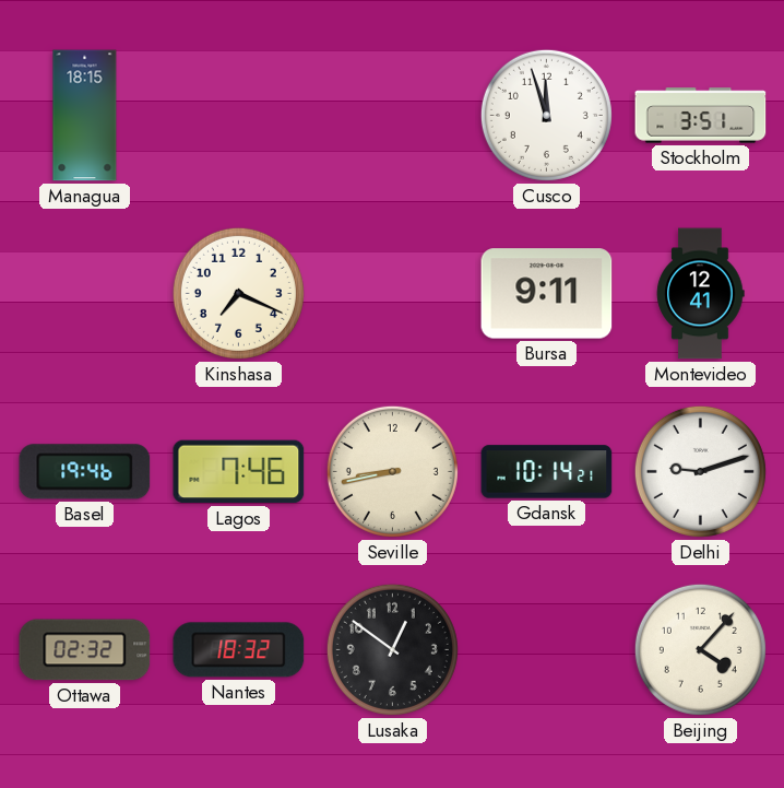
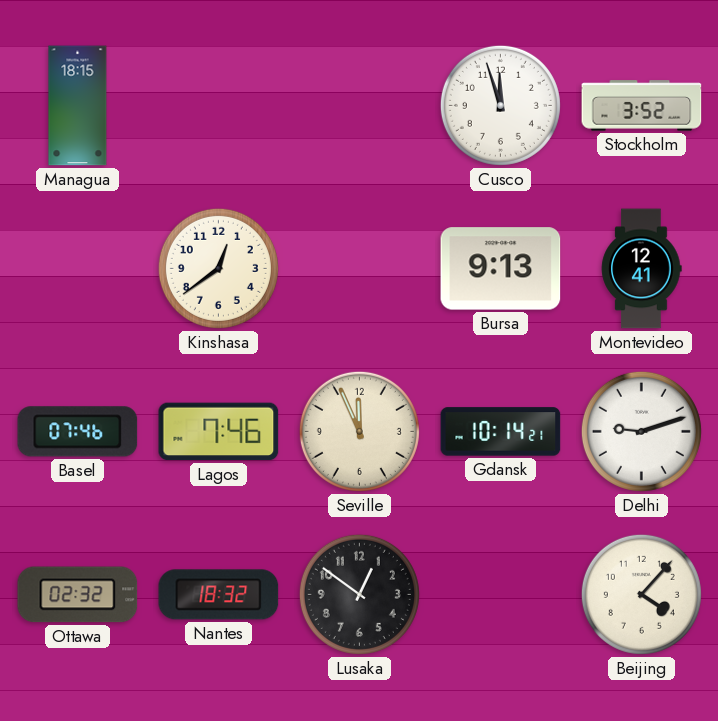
Stockholm: 3:51 -> 3:52 (642, 106)
Kinshasa: 7:19 -> 12:39 (218, 268)
Bursa: 9:11 -> 9:13 (501, 269)
Basel: 19:46 -> 07:46 (78, 432)
Seville: 8:43 -> 11:56 (359, 431)
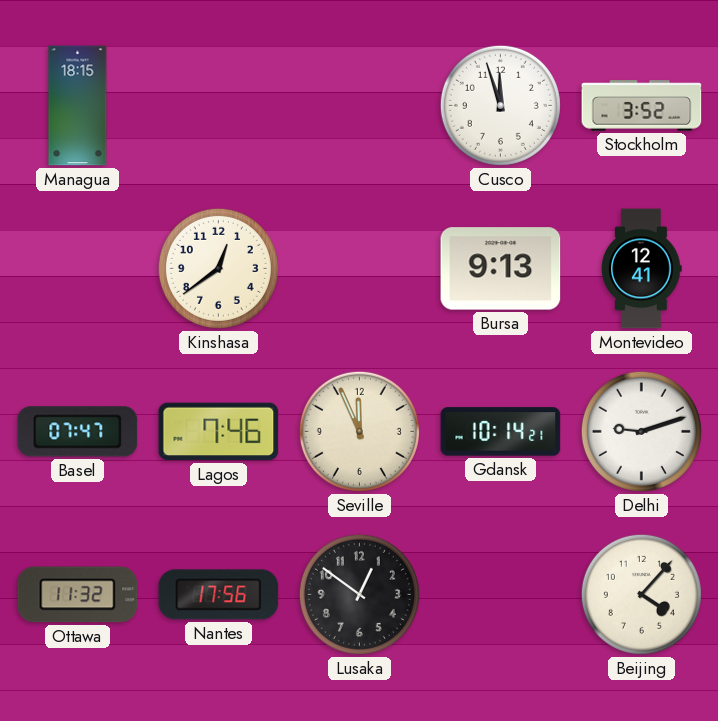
Basel: 07:46 -> 07:47 (78, 432)
Ottawa: 02:32 -> 11:32 (78, 595)
Nantes: 18:32 -> 17:56 (219, 595)
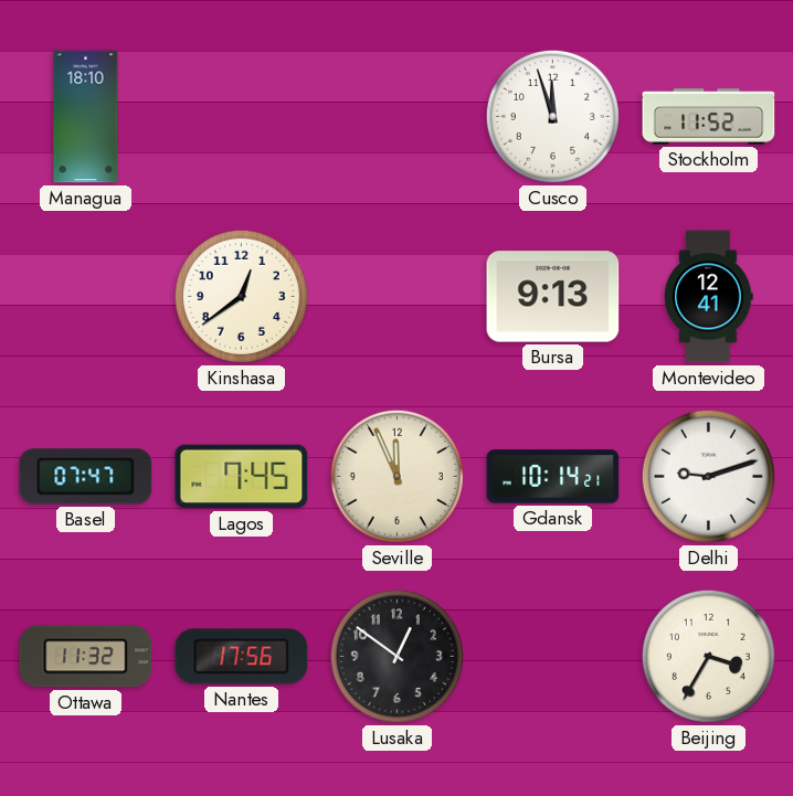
Managua: 18:15 -> 18:10 (86, 117)
Stockholm: 3:52 -> 11:52 (709, 117)
Lagos: 7:46 -> 7:45 (242, 477)
Beijing: 4:07 -> 3:35 (708, 656)
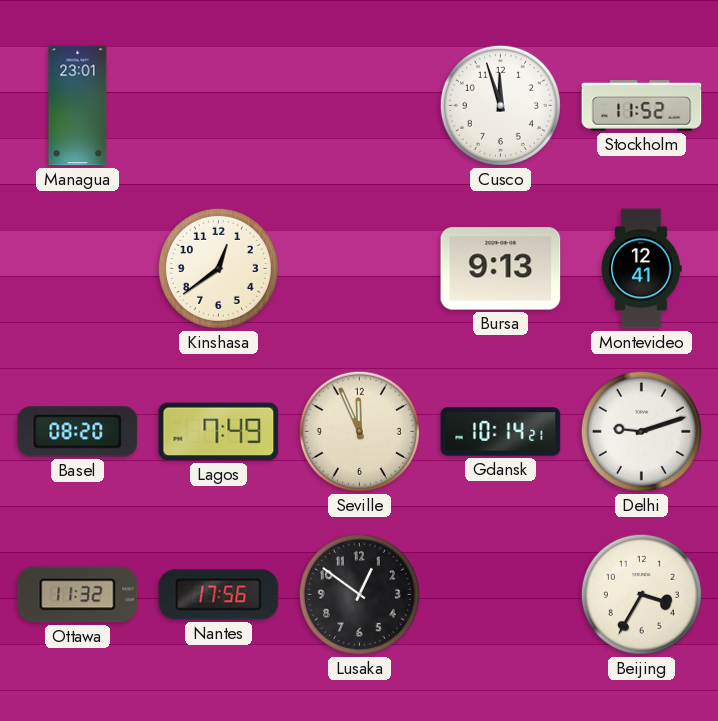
Managua: 18:10 -> 23:01 (78, 106)
Basel: 07:47 -> 08:20 (78, 432)
Lagos: 7:45 -> 7:49 (219, 432)
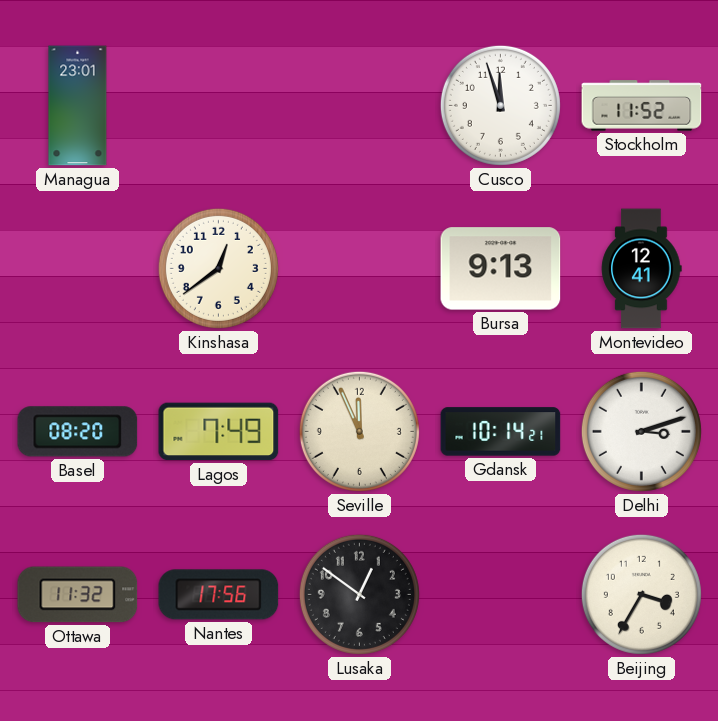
Delhi: 9:12 -> 3:12 (641, 431)
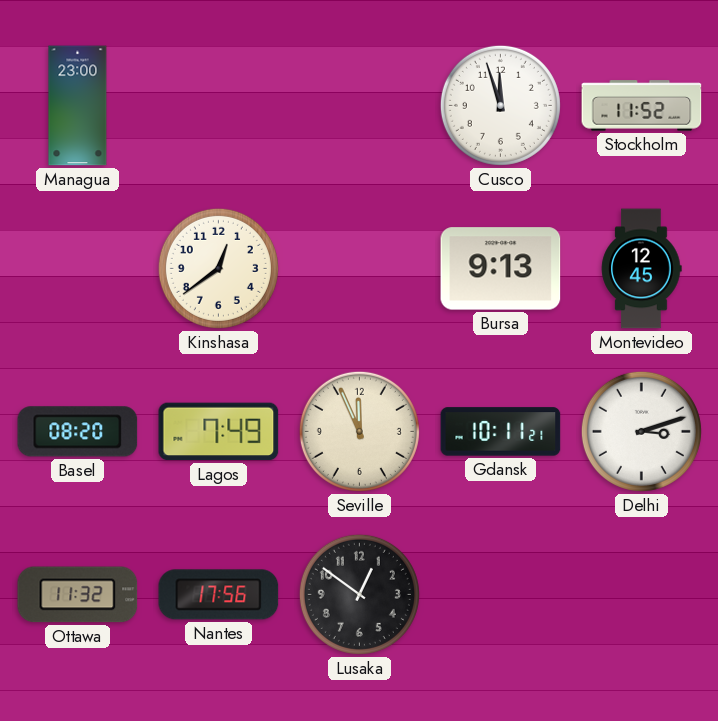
Managua: 23:01 -> 23:00 (78, 106)
Montevideo: 12:41 -> 12:45 (642, 269)
Gdansk: 10:14 -> 10:11 (501, 432)
Beijing: 3:35 -> none (641, 594)
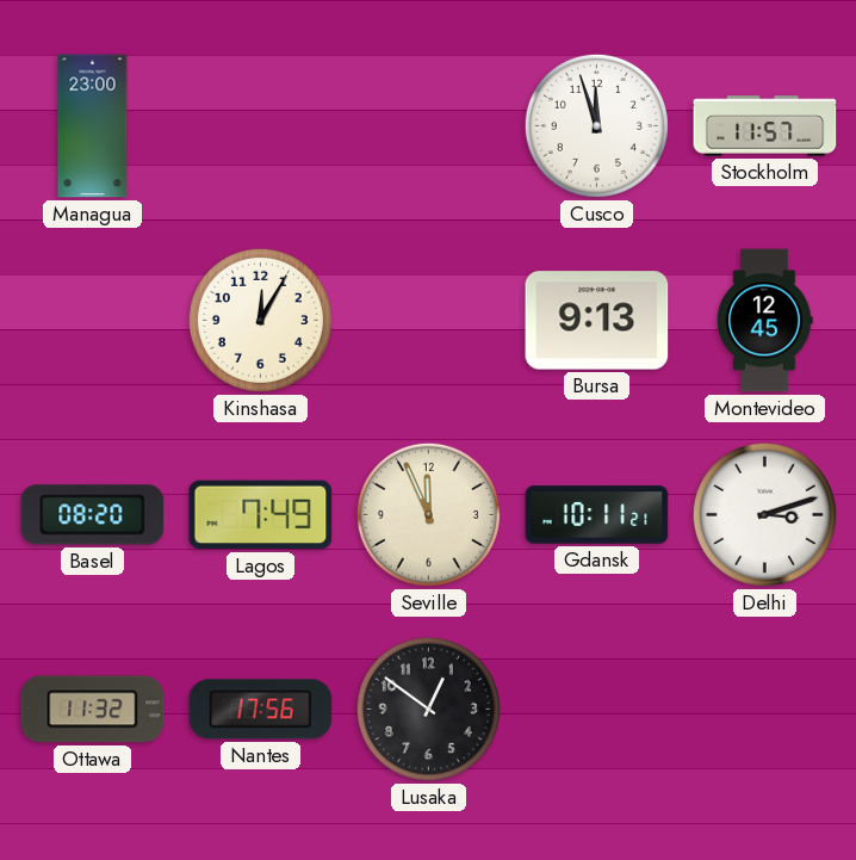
Stockholm: 11:52 -> 11:57 (765, 126)
Kinshasa: 12:39 -> 12:05 (260, 320)
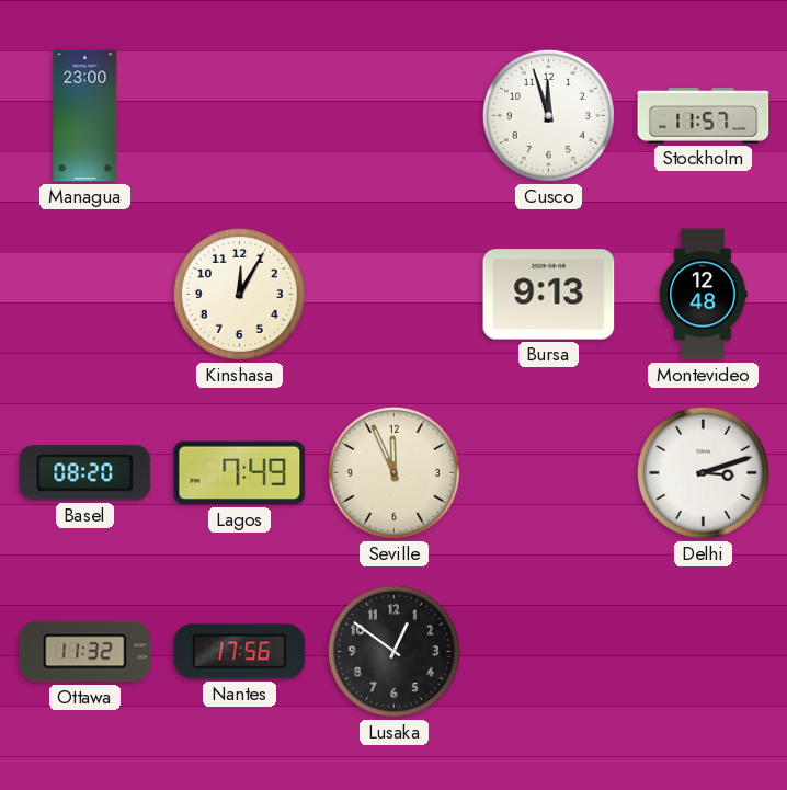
Montevideo: 12:45 -> 12:48 (704, 295)
Gdansk: 10:11 -> none (597, 515)
